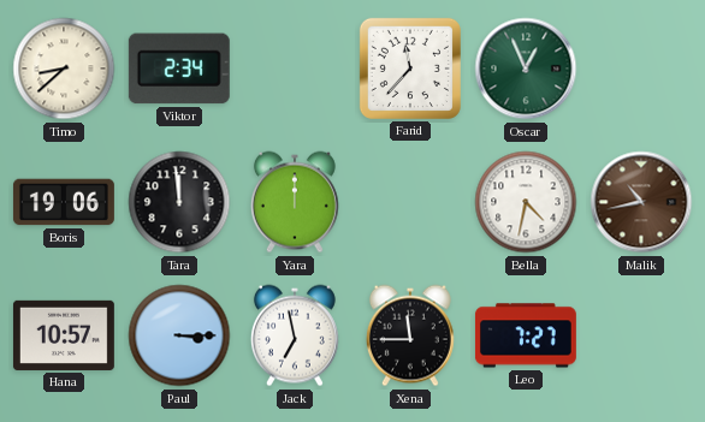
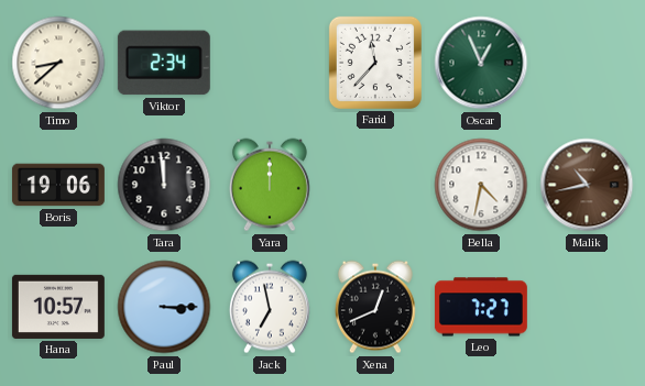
Xena: 11:45 -> 12:41 (375, 307)
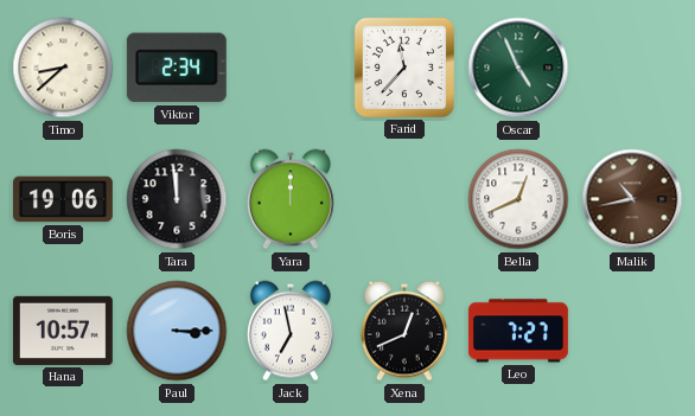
Oscar: 12:56 -> 4:56 (518, 68)
Bella: 4:32 -> 12:41 (518, 199)
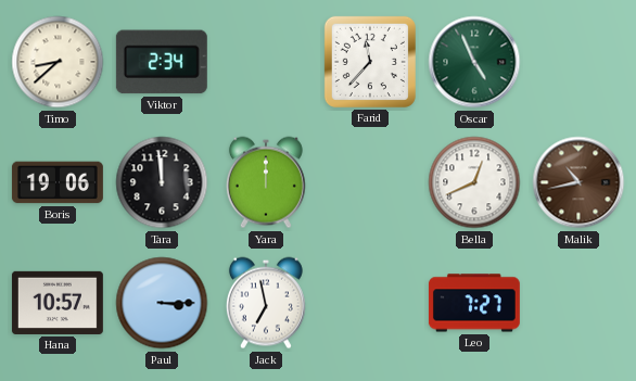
Xena: 12:41 -> none (404, 331)
